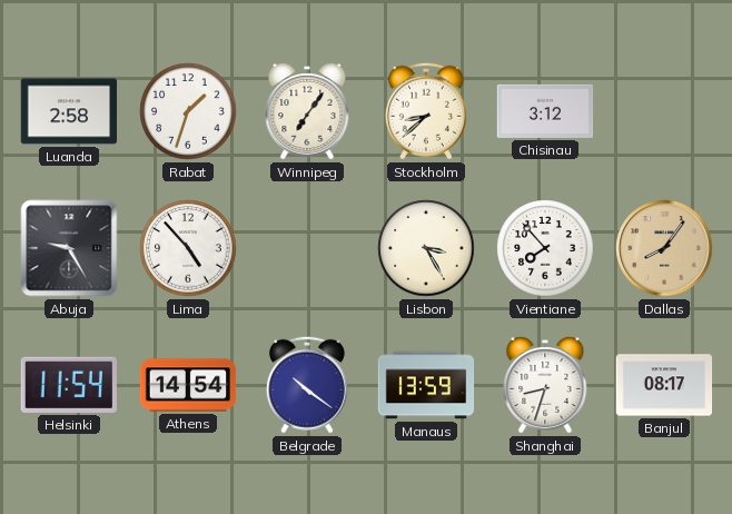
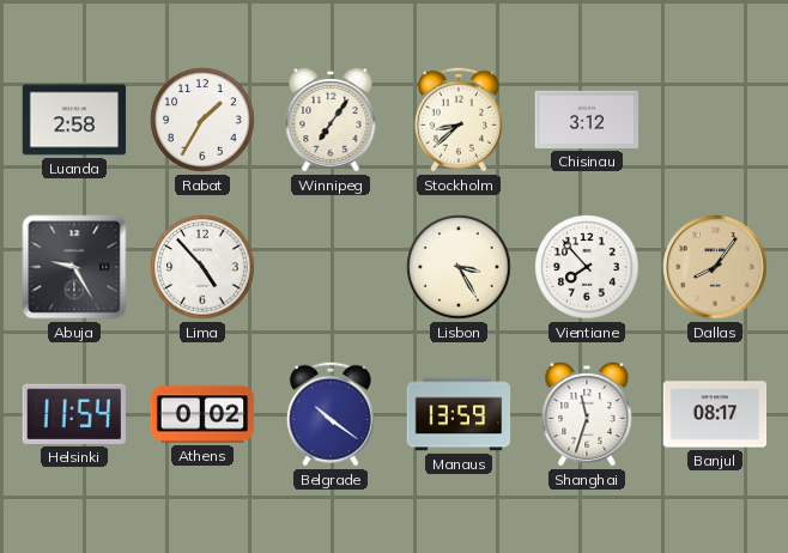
Rabat: 1:33 -> 1:35 (202, 120)
Athens: 14:54 -> 0:02 (202, 414)
Shanghai: 8:33 -> 11:33 (587, 414)
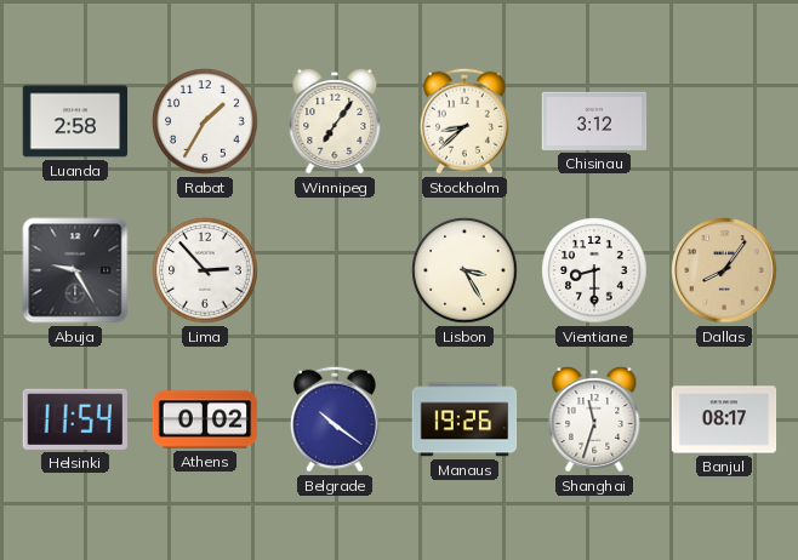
Lima: 4:53 -> 2:53 (205, 270)
Vientiane: 7:53 -> 8:30 (594, 270)
Manaus: 13:59 -> 19:26 (464, 419)
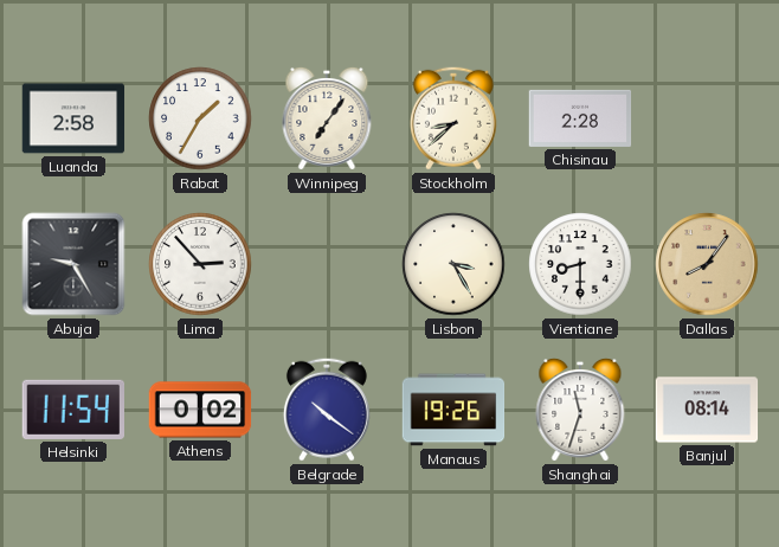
Chisinau: 3:12 -> 2:28 (580, 118)
Banjul: 08:17 -> 08:14 (707, 410)
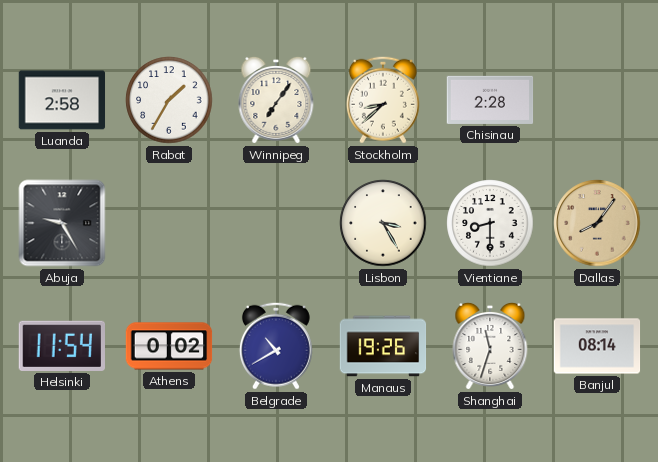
Lima: 2:53 -> none (200, 264)
Belgrade: 10:21 -> 10:40 (276, 346)
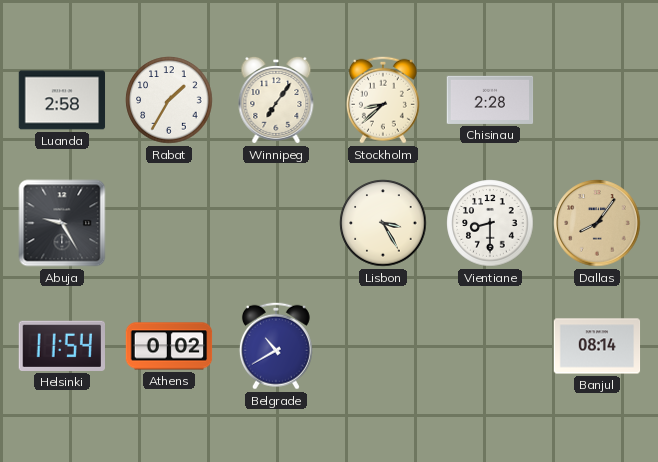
Manaus: 19:26 -> none (383, 346)
Shanghai: 11:33 -> none (490, 346)
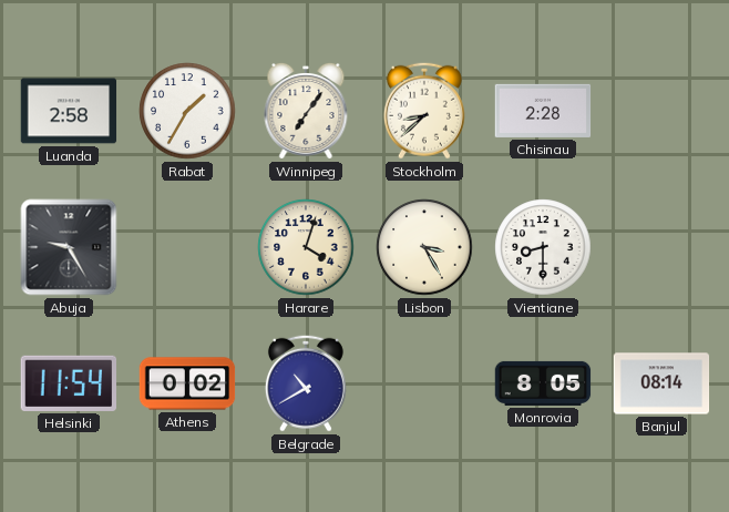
Harare: none -> 4:03 (306, 247)
Dallas: 8:06 -> none (597, 223)
Monrovia: none -> 8:05 (543, 383)
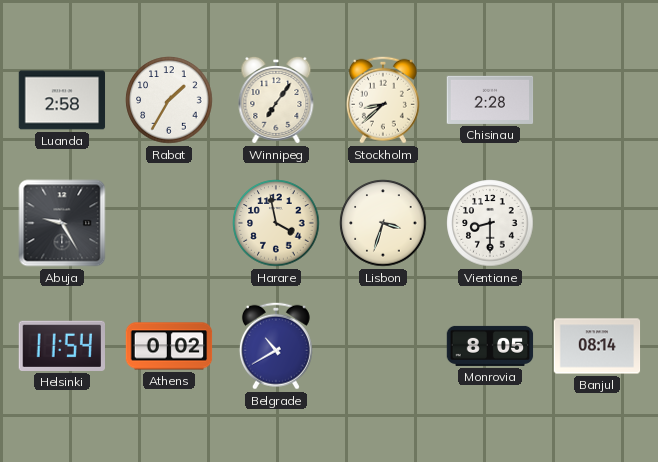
Harare: 4:03 -> 3:58 (276, 223)
Lisbon: 3:25 -> 3:33 (383, 223)
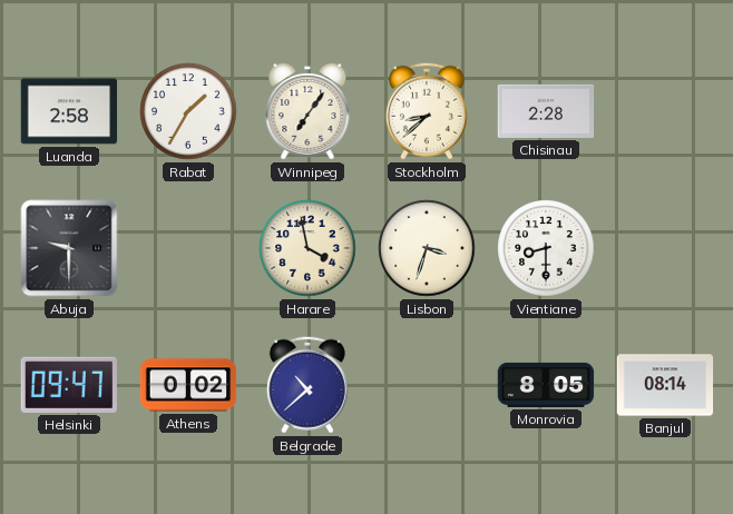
Abuja: 9:25 -> 9:30 (69, 248)
Helsinki: 11:54 -> 09:47 (68, 385)
Belgrade: 10:40 -> 10:38 (307, 385)
